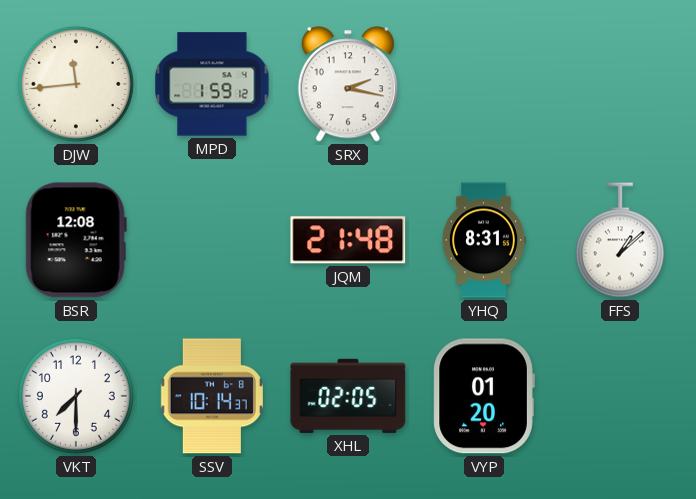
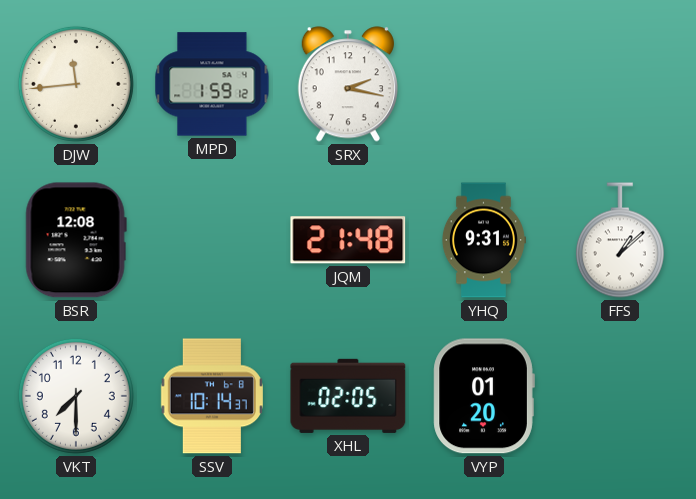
YHQ: 8:31 -> 9:31 (483, 240)
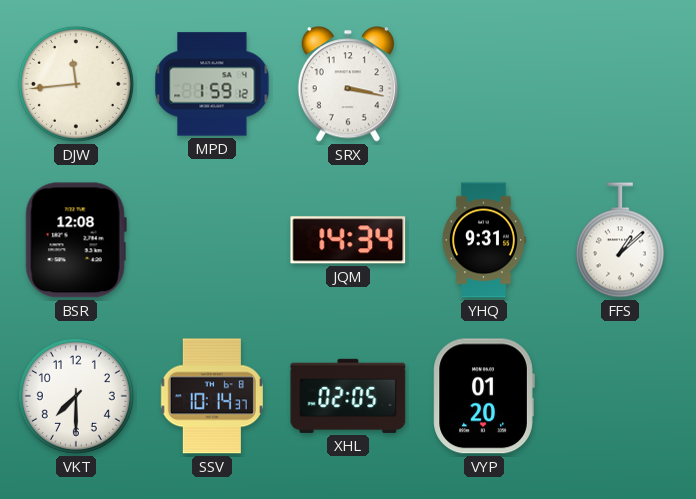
SRX: 2:17 -> 3:17 (348, 84)
JQM: 21:48 -> 14:34 (348, 240)
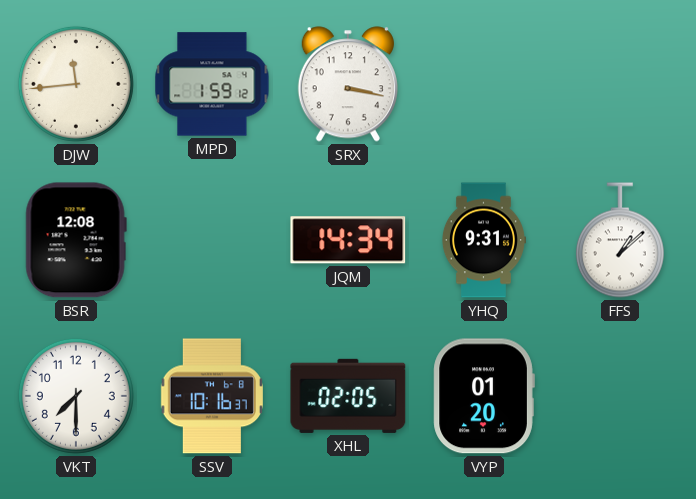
SSV: 10:14 -> 10:16 (212, 396)
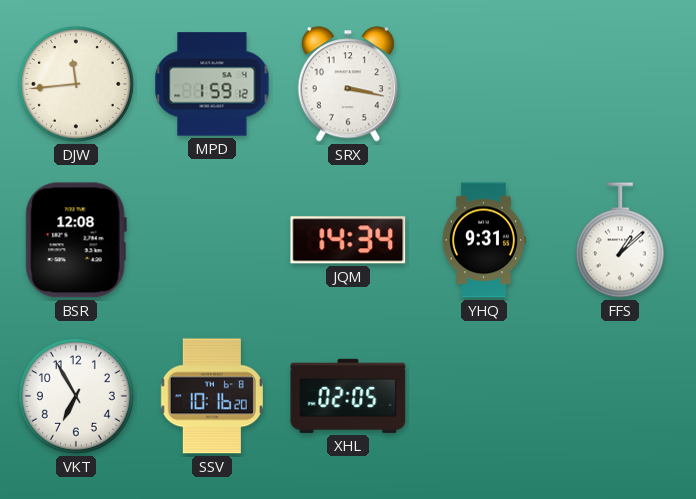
VKT: 7:30 -> 6:55 (76, 396)
SSV: 10:16:37 -> 10:16:20 (212, 396)
VYP: 01:20 -> none (484, 396)
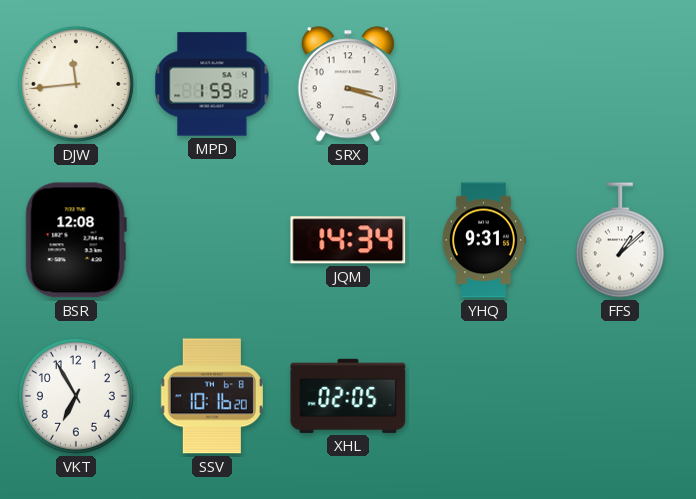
SRX: 3:17 -> 3:18 (348, 84)
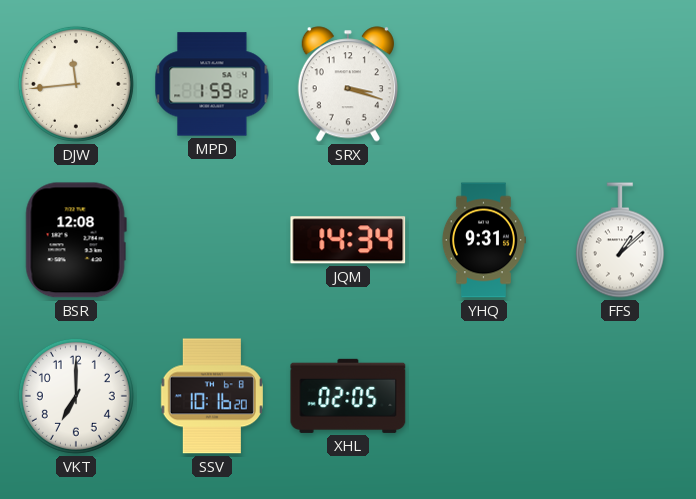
VKT: 6:55 -> 7:00 (76, 396)
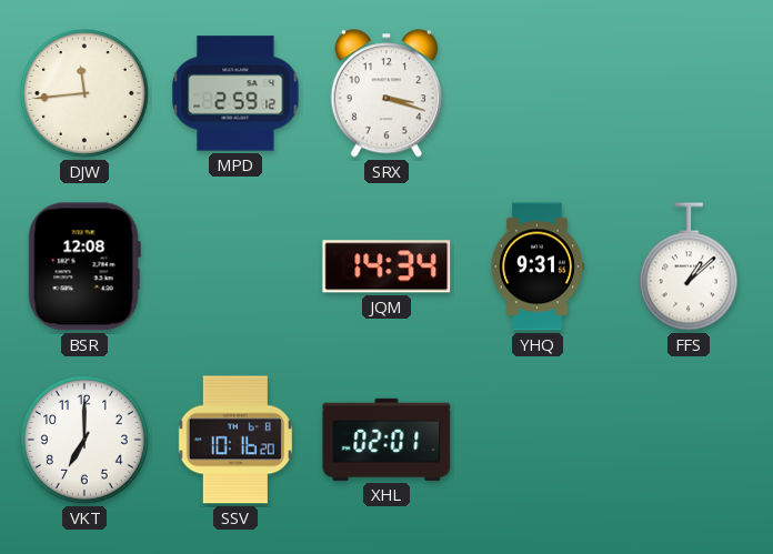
MPD: 1:59 -> 2:59 (235, 93)
XHL: 02:05 -> 02:01 (386, 440)
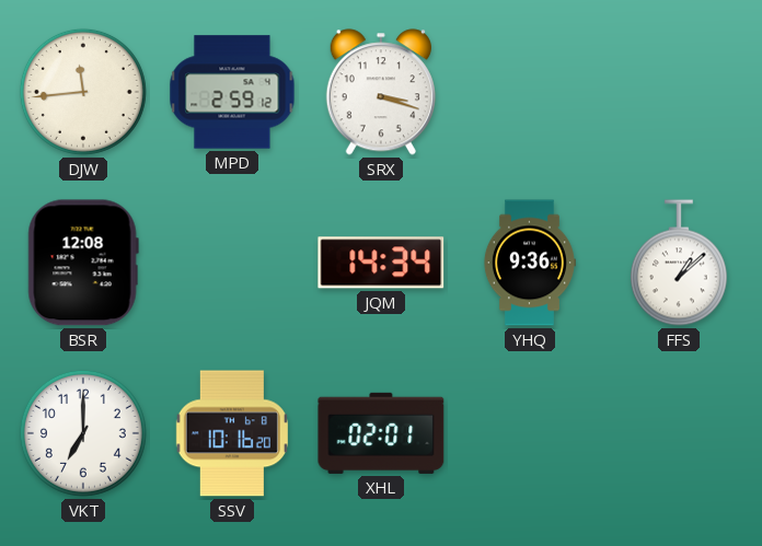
YHQ: 9:31 -> 9:36 (529, 263)
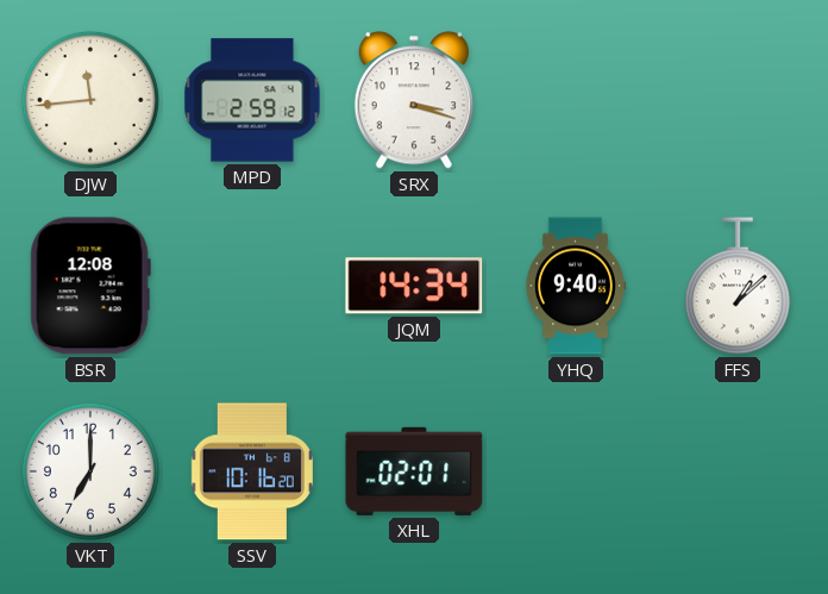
YHQ: 9:36 -> 9:40 (575, 286)
